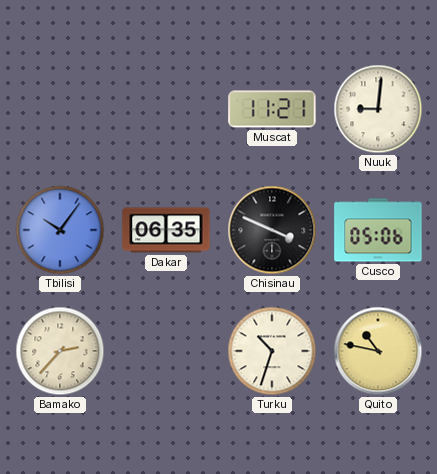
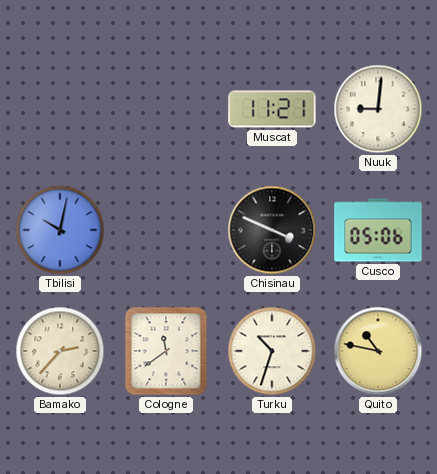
Tbilisi: 10:06 -> 10:02 (60, 230)
Dakar: 06:35 -> none (166, 230)
Cologne: none -> 11:39 (166, 351)
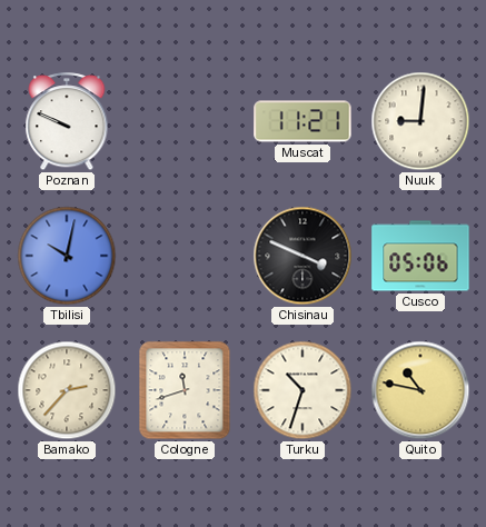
Poznan: none -> 9:49 (67, 122)
Cologne: 11:39 -> 11:42 (185, 390)
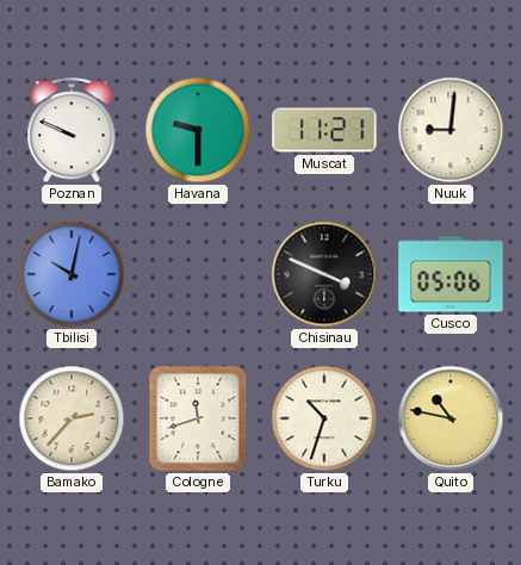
Havana: none -> 9:30 (198, 130)
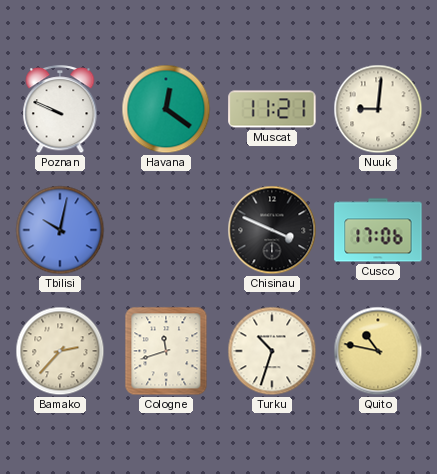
Havana: 9:30 -> 12:21 (166, 109)
Cusco: 05:06 -> 17:06 (378, 230)
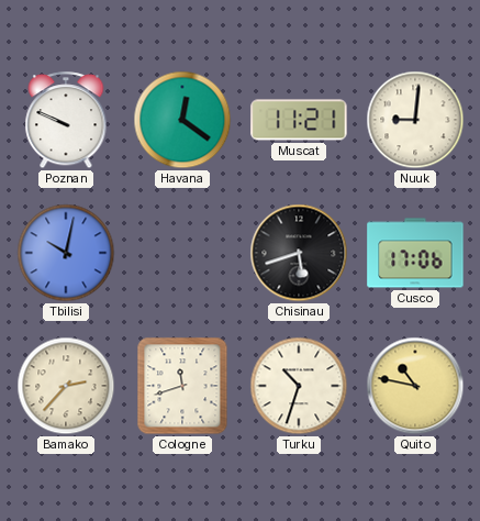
Chisinau: 3:49 -> 5:42 (299, 253)
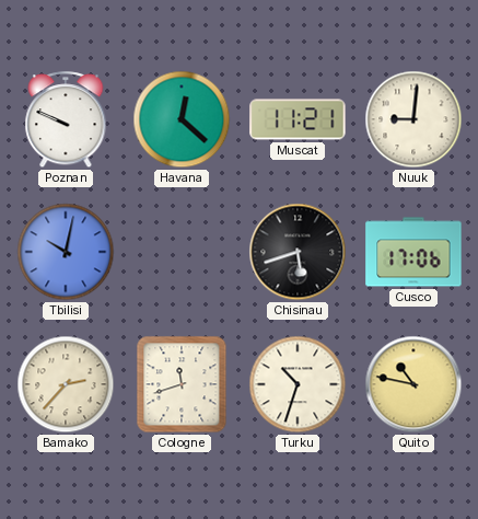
Havana: 12:21 -> 12:22 (182, 119)
